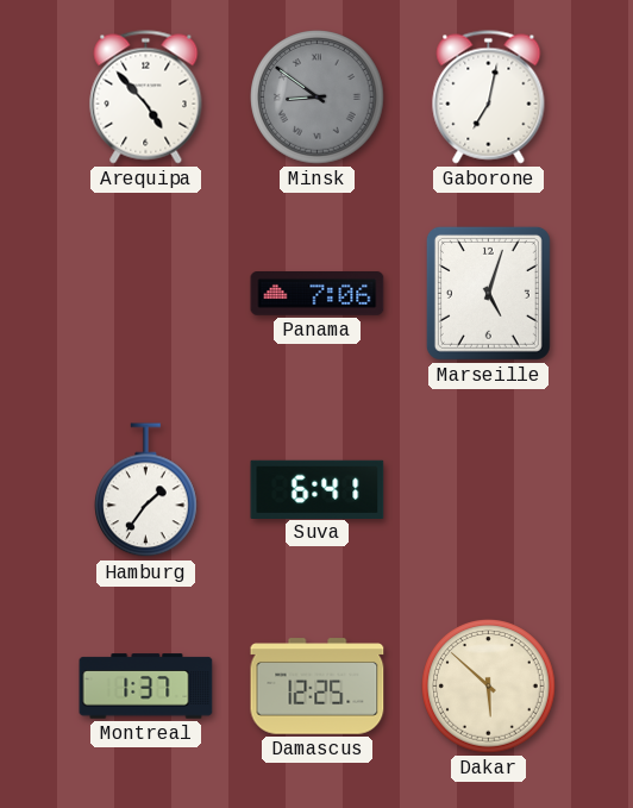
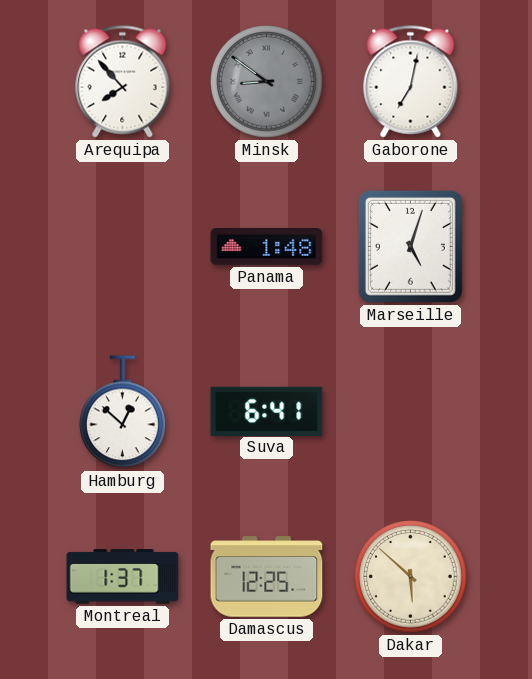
Arequipa: 4:53 -> 7:53 (123, 82)
Panama: 7:06 -> 1:48 (267, 247)
Hamburg: 1:36 -> 12:52 (123, 412)
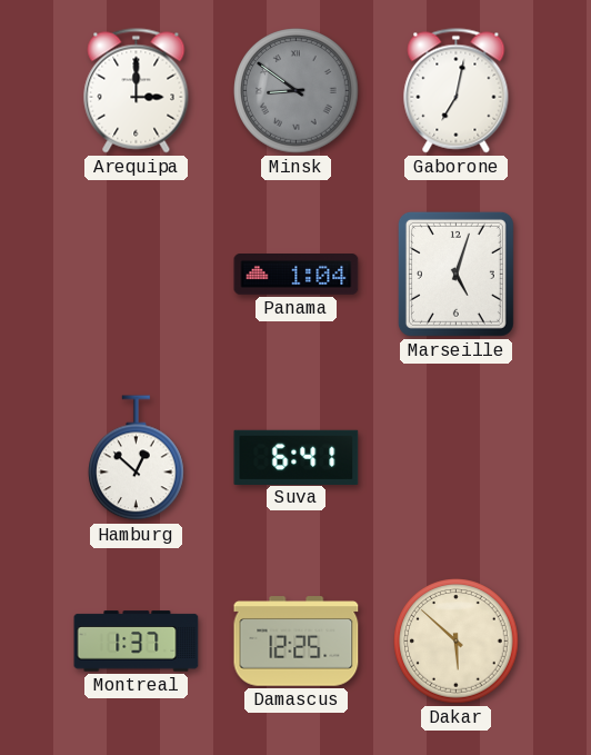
Arequipa: 7:53 -> 3:00 (137, 91)
Panama: 1:48 -> 1:04 (297, 275)
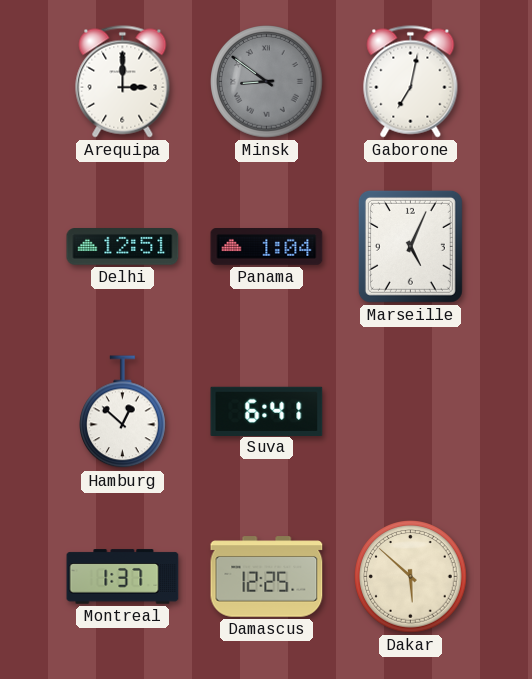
Delhi: none -> 12:51 (123, 247)
Marseille: 5:03 -> 5:04 (410, 246)
